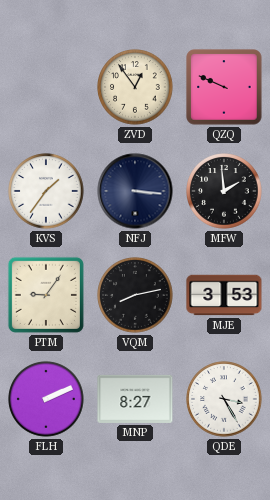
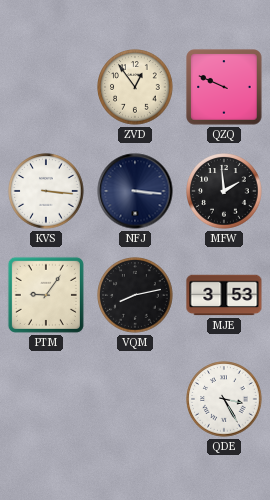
KVS: 1:36 -> 3:16 (46, 191)
FLH: 2:11 -> none (46, 399)
MNP: 8:27 -> none (135, 399)
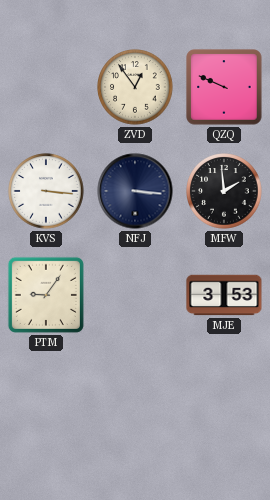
VQM: 8:13 -> none (135, 295)
QDE: 3:25 -> none (224, 399)
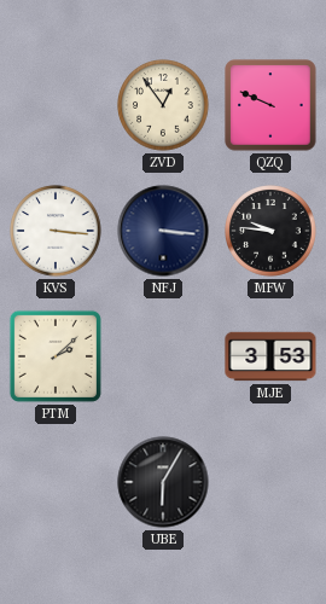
MFW: 1:59 -> 9:46 (270, 231)
PTM: 9:06 -> 2:08 (56, 356)
UBE: none -> 6:05 (163, 482)
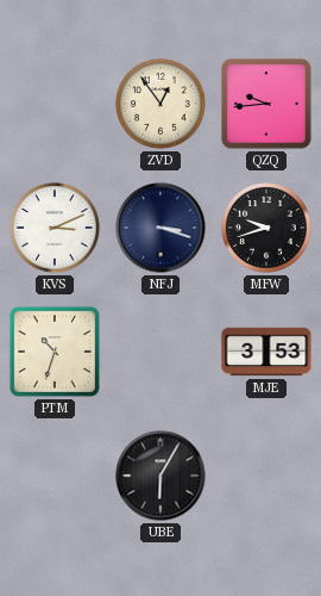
QZQ: 9:49 -> 9:44 (266, 104)
KVS: 3:16 -> 3:11 (55, 228)
NFJ: 3:16 -> 3:18 (160, 228)
MFW: 9:46 -> 9:42 (266, 228)
PTM: 2:08 -> 10:33 (55, 352)
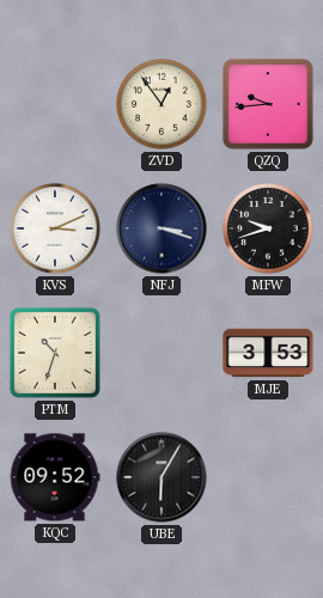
KQC: none -> 09:52 (55, 477)
